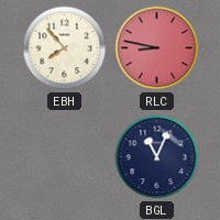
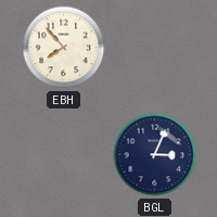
RLC: 8:47 -> none (157, 48)
BGL: 11:04 -> 3:04 (155, 155)
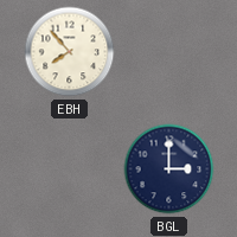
BGL: 3:04 -> 3:00 (169, 169)
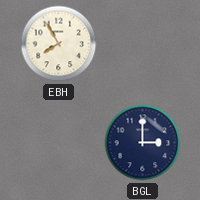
EBH: 7:53 -> 7:55 (59, 44)
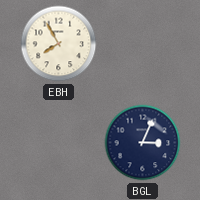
BGL: 3:00 -> 3:04 (143, 143)
